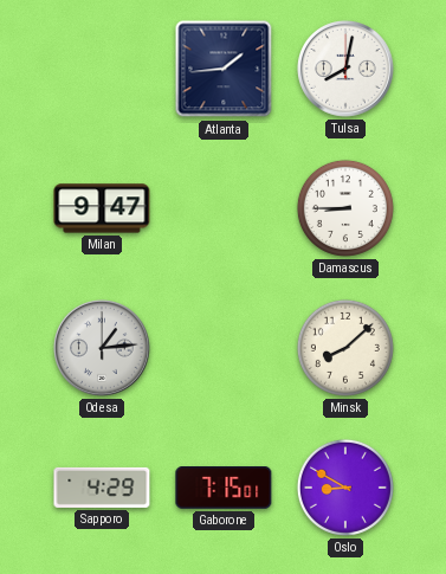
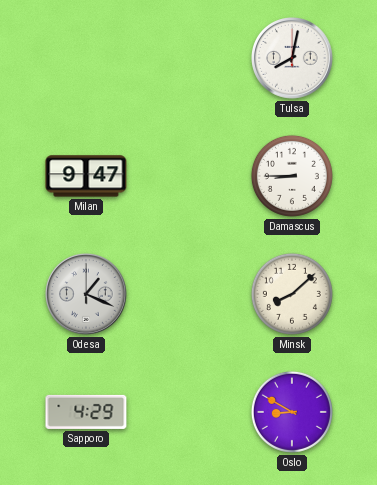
Atlanta: 1:44 -> none (224, 69)
Odesa: 1:14 -> 1:19 (87, 295)
Gaborone: 7:15 -> none (224, 489)
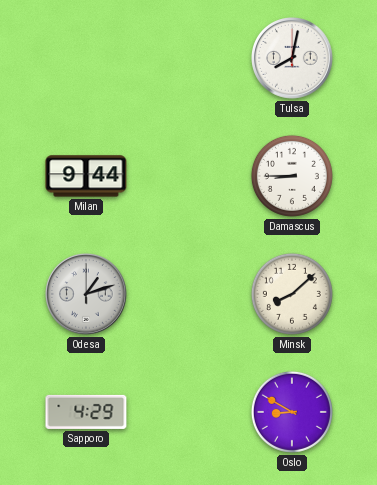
Milan: 9:47 -> 9:44 (86, 176)
Odesa: 1:19 -> 1:12 (87, 295)
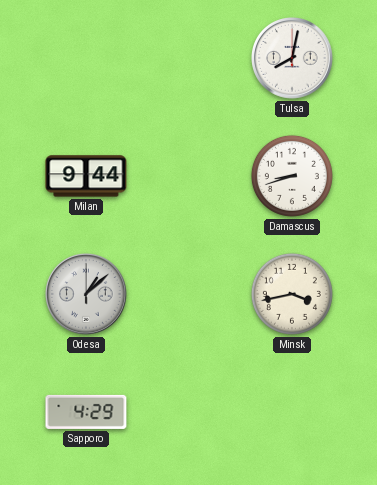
Damascus: 8:45 -> 8:42 (292, 176)
Odesa: 1:12 -> 1:08 (87, 295)
Minsk: 8:08 -> 3:43 (292, 294)
Oslo: 8:50 -> none (292, 412)
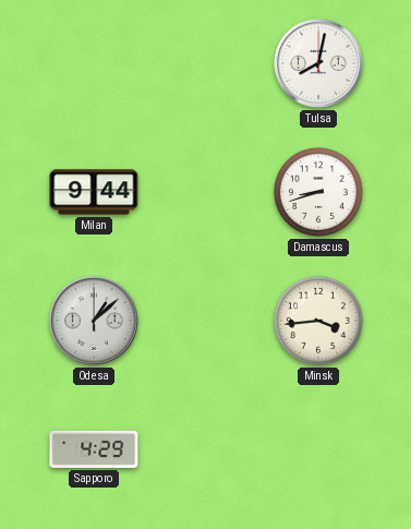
Minsk: 3:43 -> 3:44 (318, 321)
